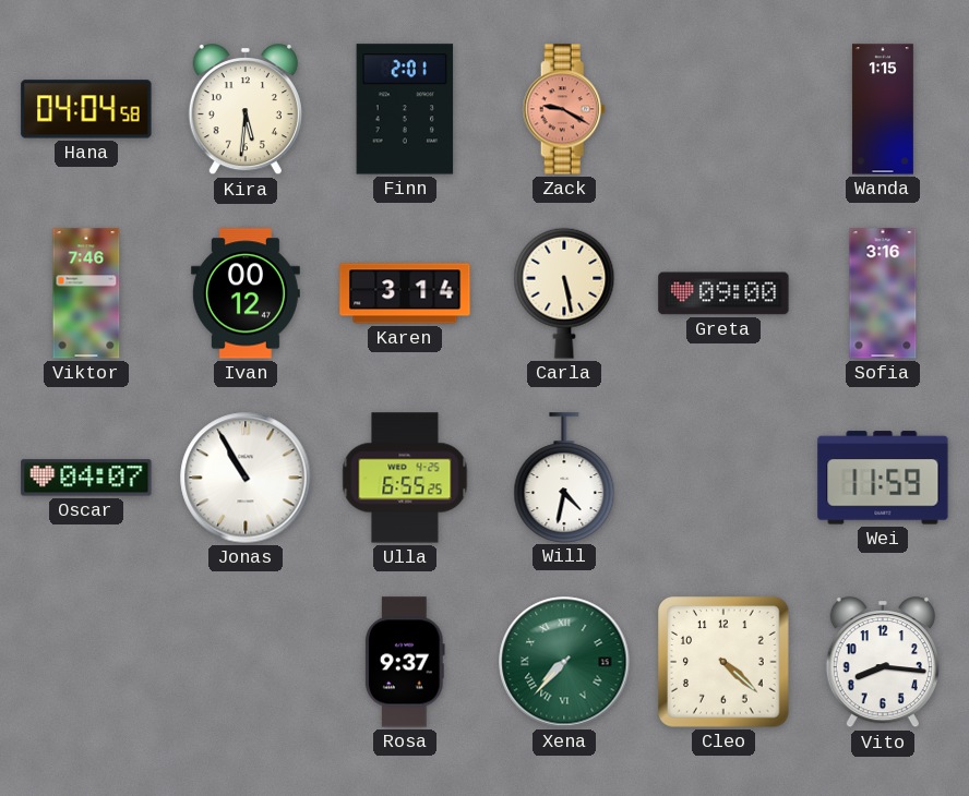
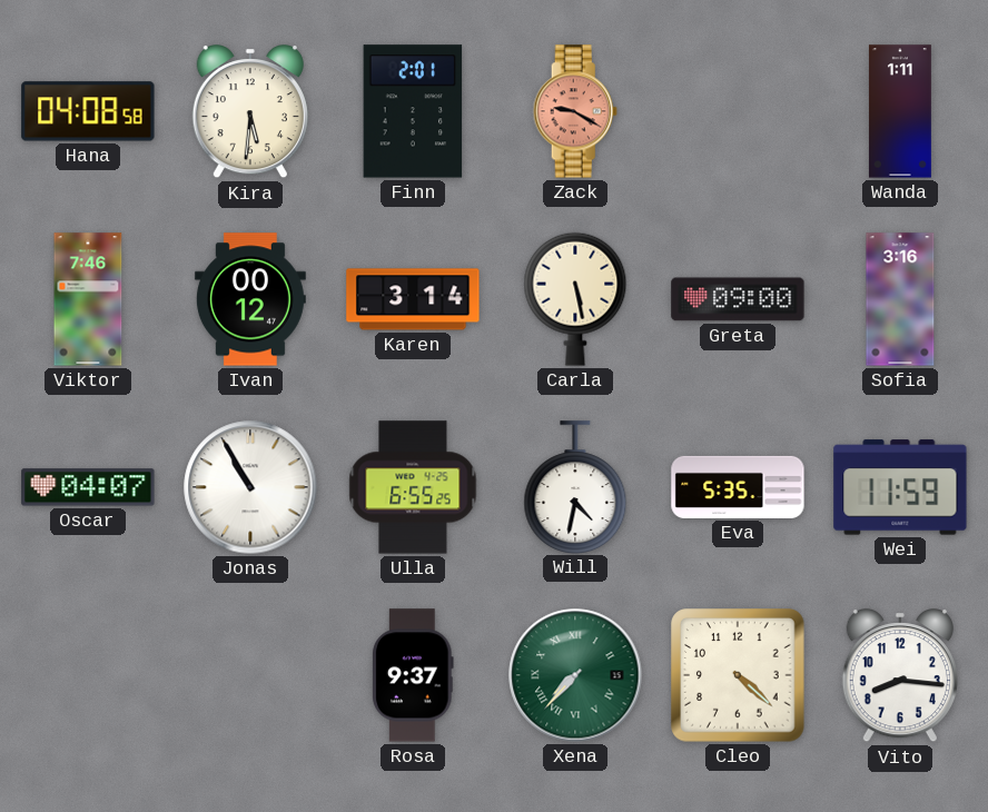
Hana: 04:04 -> 04:08 (88, 111)
Wanda: 1:15 -> 1:11 (900, 111)
Eva: none -> 5:35 (738, 487)
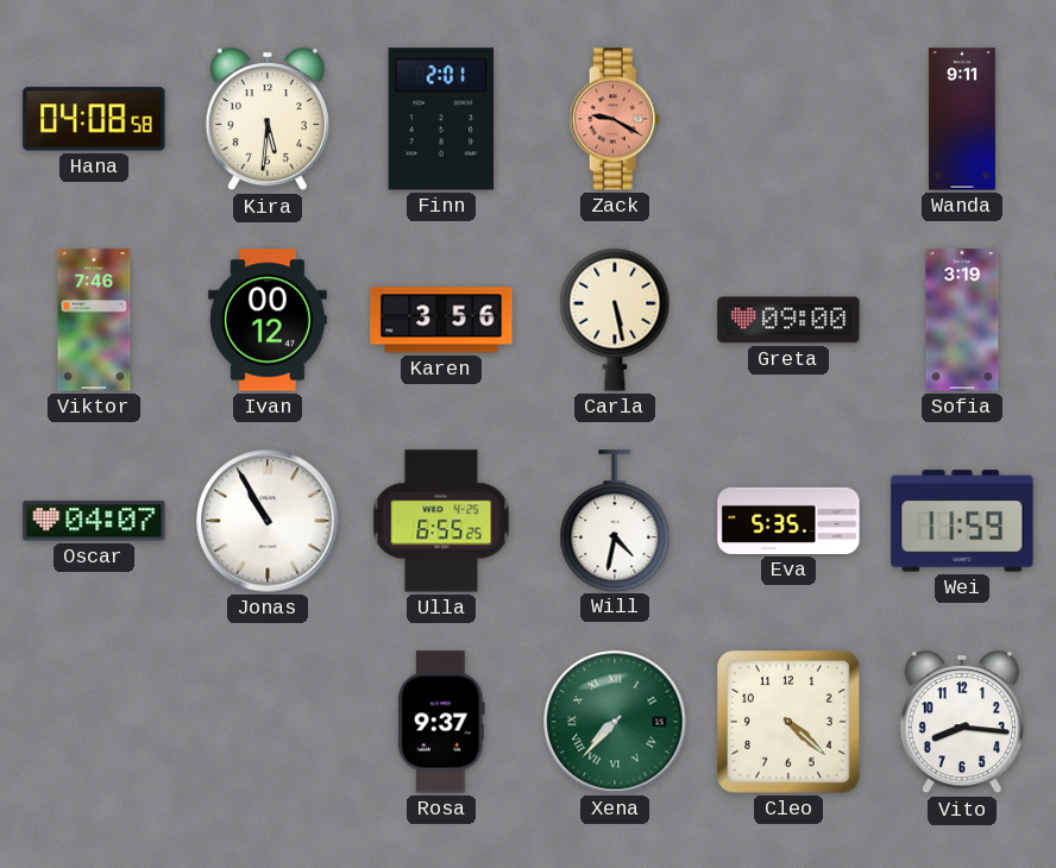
Wanda: 1:11 -> 9:11 (962, 119)
Karen: 3:14 -> 3:56 (441, 320)
Sofia: 3:16 -> 3:19 (962, 320)
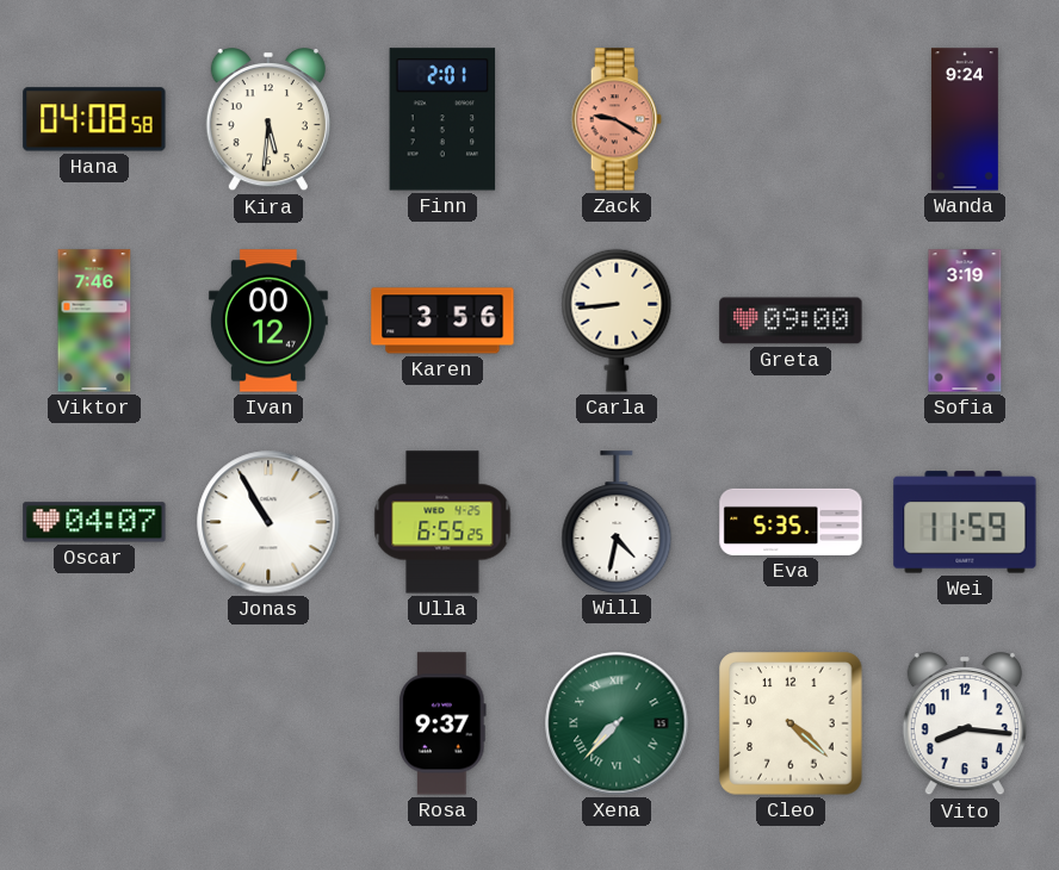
Wanda: 9:11 -> 9:24 (965, 119)
Carla: 5:28 -> 8:44 (617, 321)
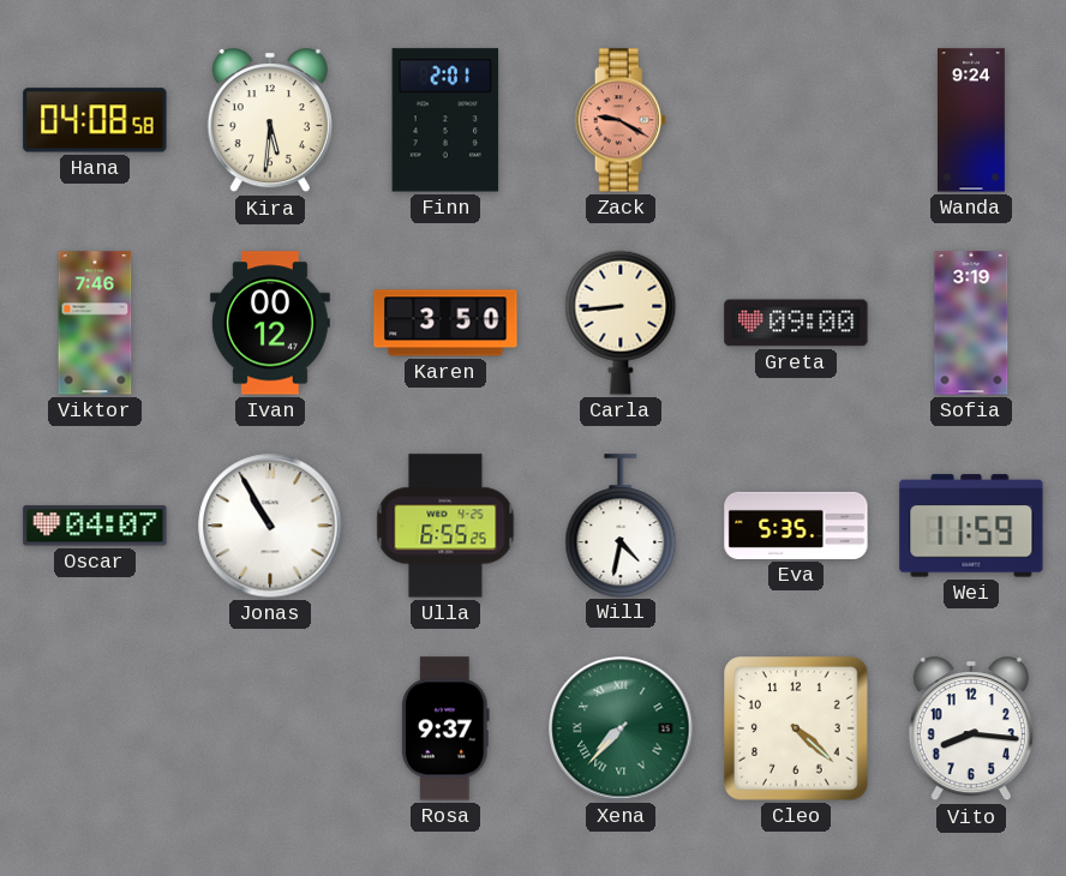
Karen: 3:56 -> 3:50 (445, 323)
